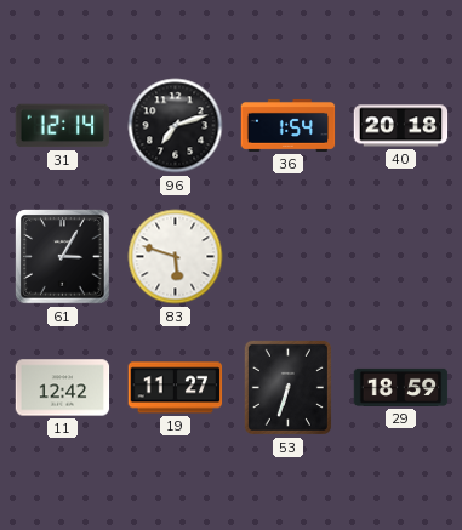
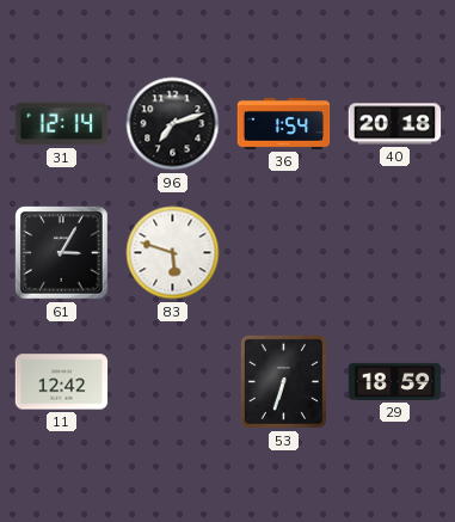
19: 11:27 -> none (176, 388)
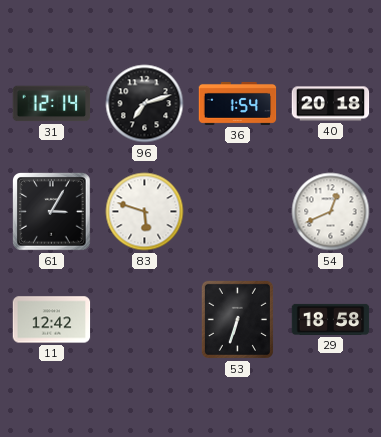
54: none -> 12:41 (331, 212)
29: 18:59 -> 18:58 (331, 319)
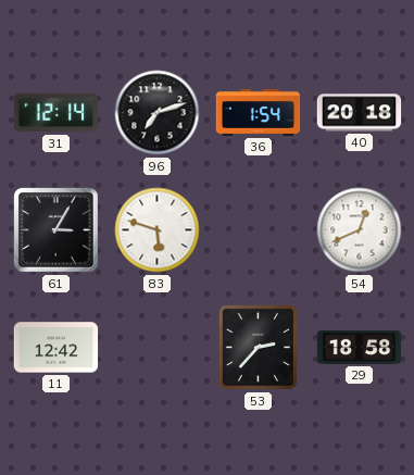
53: 6:33 -> 2:37 (258, 347)
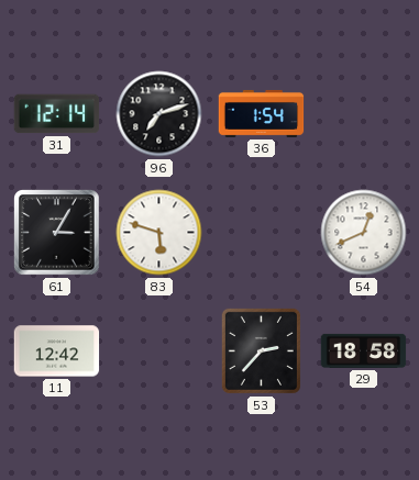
40: 20:18 -> none (360, 113)
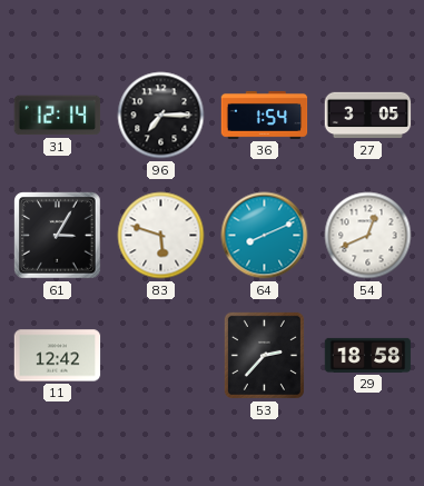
96: 7:12 -> 7:15 (161, 116)
27: none -> 3:05 (368, 116)
64: none -> 8:11 (265, 236)
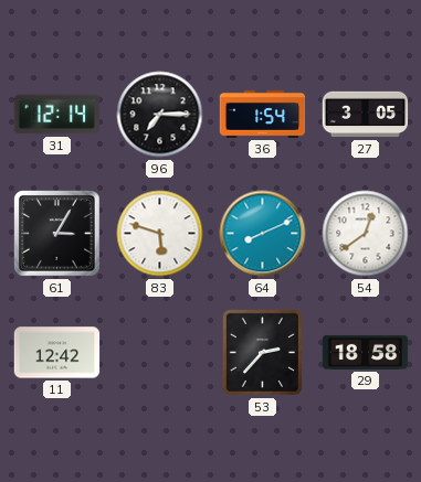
54: 12:41 -> 12:39 (366, 234)
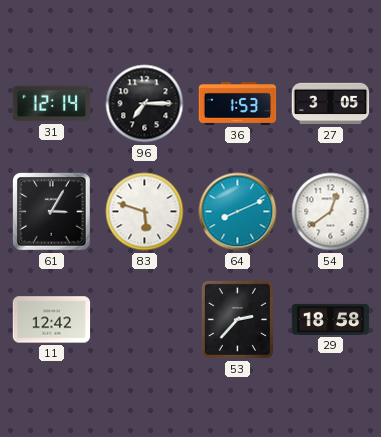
36: 1:54 -> 1:53 (238, 103)
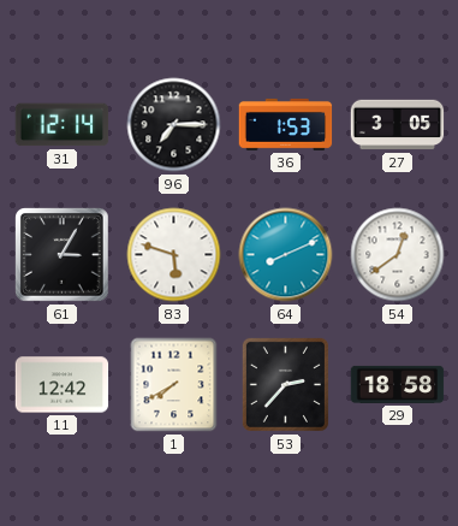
1: none -> 7:40 (174, 385)
